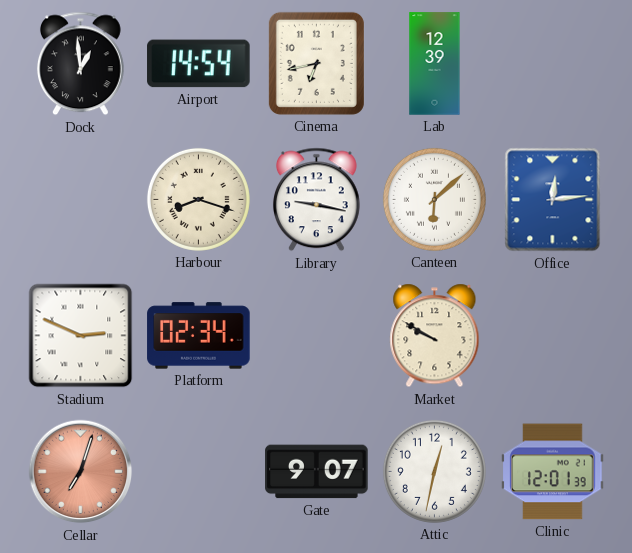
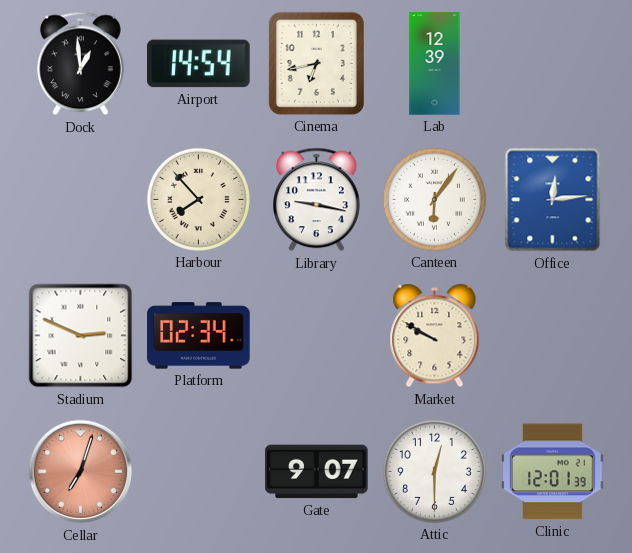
Harbour: 8:18 -> 7:53 (198, 199)
Canteen: 6:08 -> 6:06 (434, 199)
Attic: 12:32 -> 12:30 (434, 471)
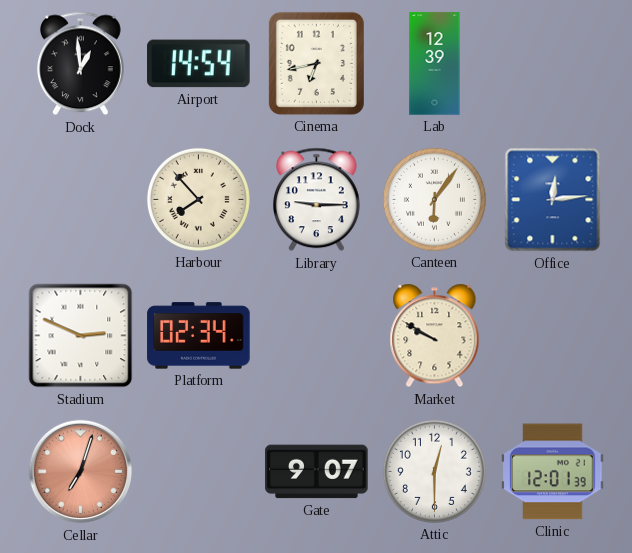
Library: 9:17 -> 9:15 (316, 200)
